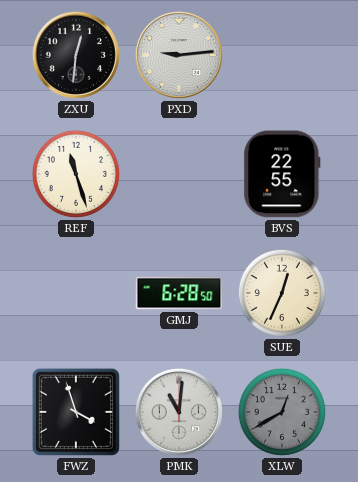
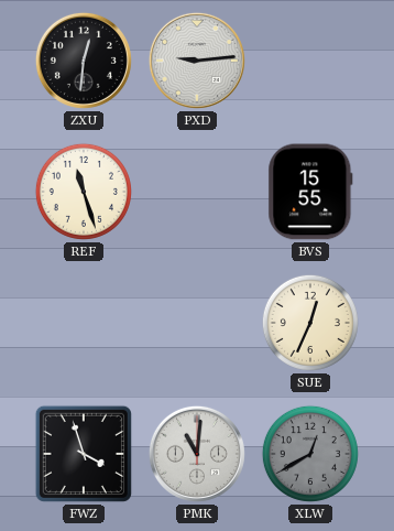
BVS: 22:55 -> 15:55 (310, 192)
GMJ: 6:28 -> none (179, 293)
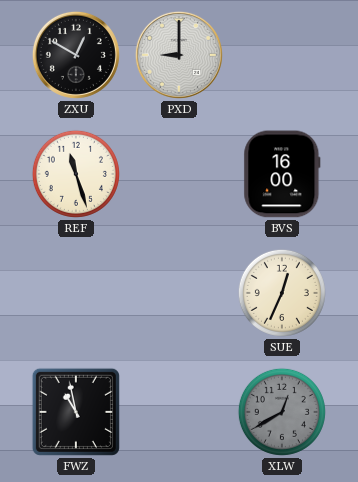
ZXU: 12:31 -> 12:50 (76, 55)
PXD: 9:14 -> 9:00 (179, 55)
BVS: 15:55 -> 16:00 (282, 174)
FWZ: 3:57 -> 10:58 (76, 412)
PMK: 11:01 -> none (197, 454)
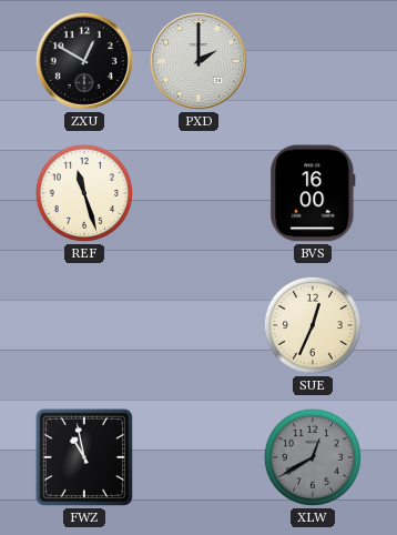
PXD: 9:00 -> 2:00 (198, 61)
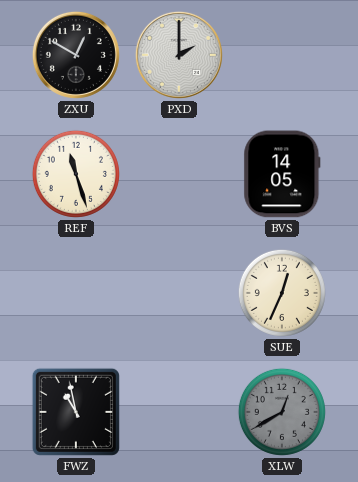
BVS: 16:00 -> 14:05 (282, 174)
